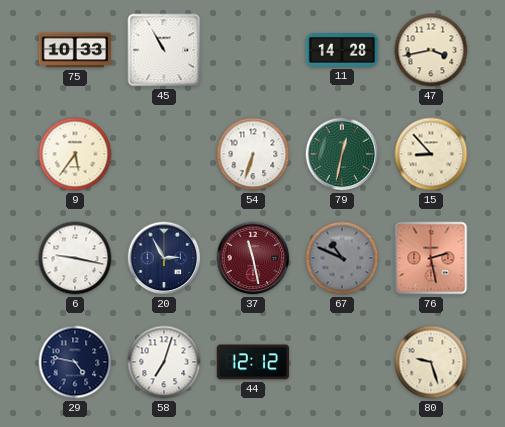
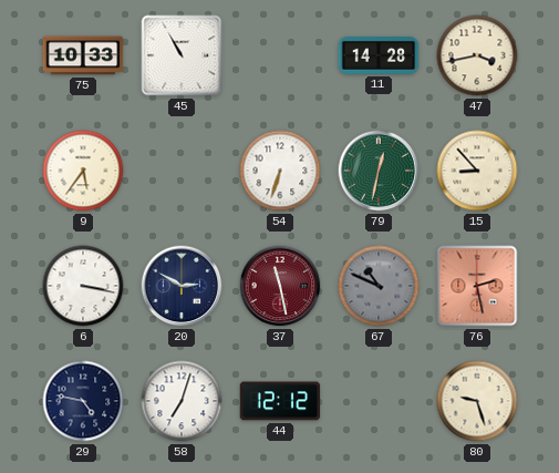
6: 9:17 -> 3:17 (83, 286)
20: 2:55 -> 2:50 (182, 286)
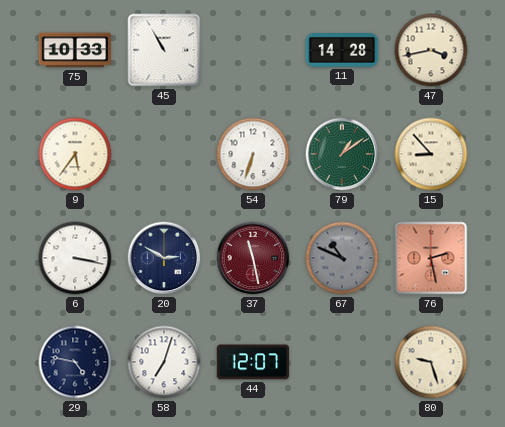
79: 12:32 -> 1:09 (342, 154)
44: 12:12 -> 12:07 (253, 362)
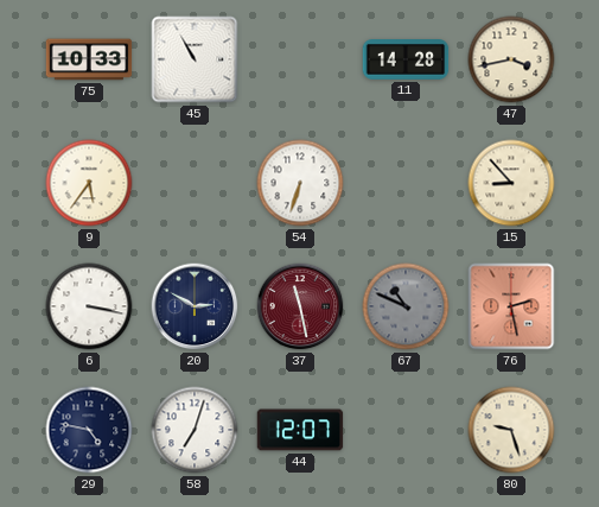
79: 1:09 -> none (342, 154)
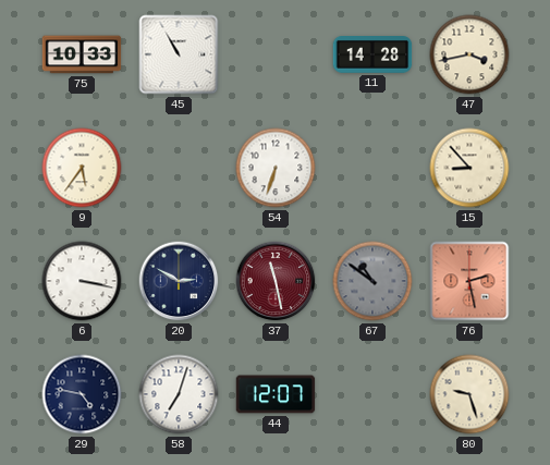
67: 10:49 -> 10:51 (372, 281)
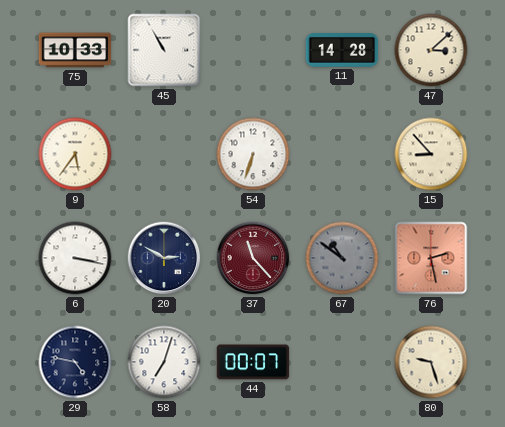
47: 3:43 -> 3:08 (431, 50)
37: 11:28 -> 11:23 (253, 258)
44: 12:07 -> 00:07 (253, 362)
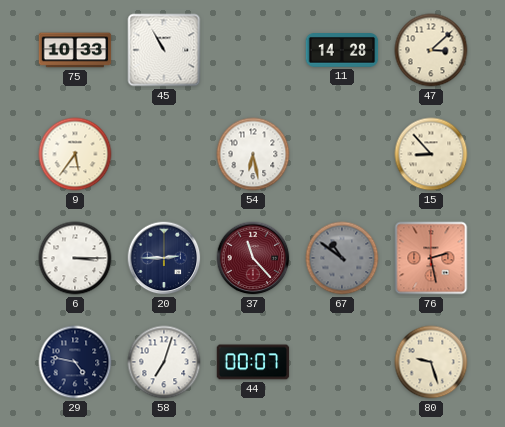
54: 6:33 -> 6:28 (253, 154)
6: 3:17 -> 3:15 (75, 258)
20: 2:50 -> 2:45 (164, 258)
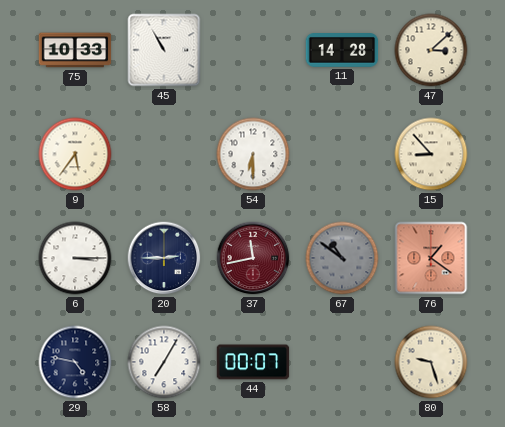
54: 6:28 -> 6:30 (253, 154)
37: 11:23 -> 11:43 (253, 258)
76: 2:28 -> 1:21 (431, 258)
58: 7:03 -> 7:05 (164, 362)
